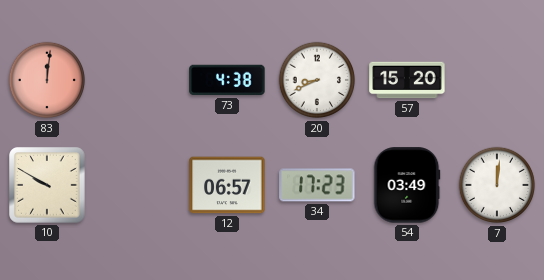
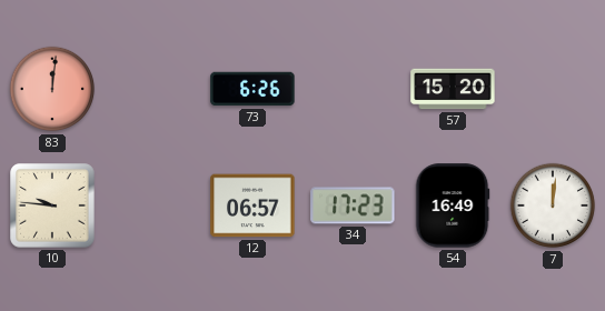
73: 4:38 -> 6:26 (252, 89)
20: 8:41 -> none (317, 80)
10: 9:50 -> 9:46 (52, 205)
54: 03:49 -> 16:49 (453, 205)
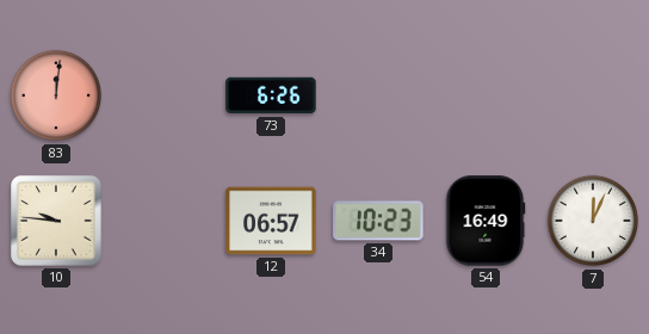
57: 15:20 -> none (453, 89)
34: 17:23 -> 10:23 (378, 221)
7: 12:01 -> 12:04 (593, 221)
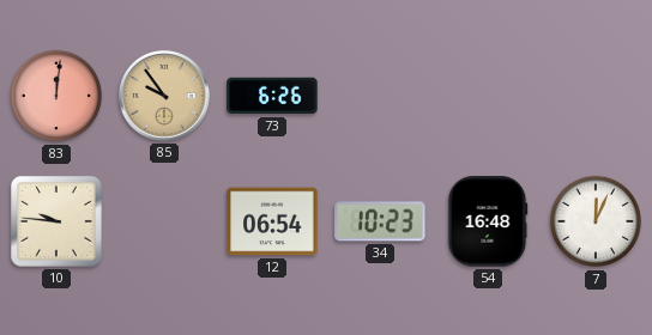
85: none -> 9:54 (164, 96)
12: 06:57 -> 06:54 (272, 221)
54: 16:49 -> 16:48 (488, 221)
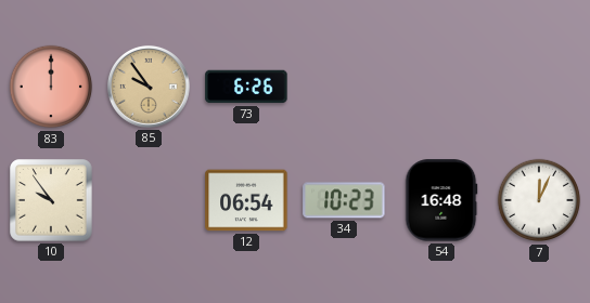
83: 12:01 -> 12:00 (51, 87)
10: 9:46 -> 9:54 (51, 200)
